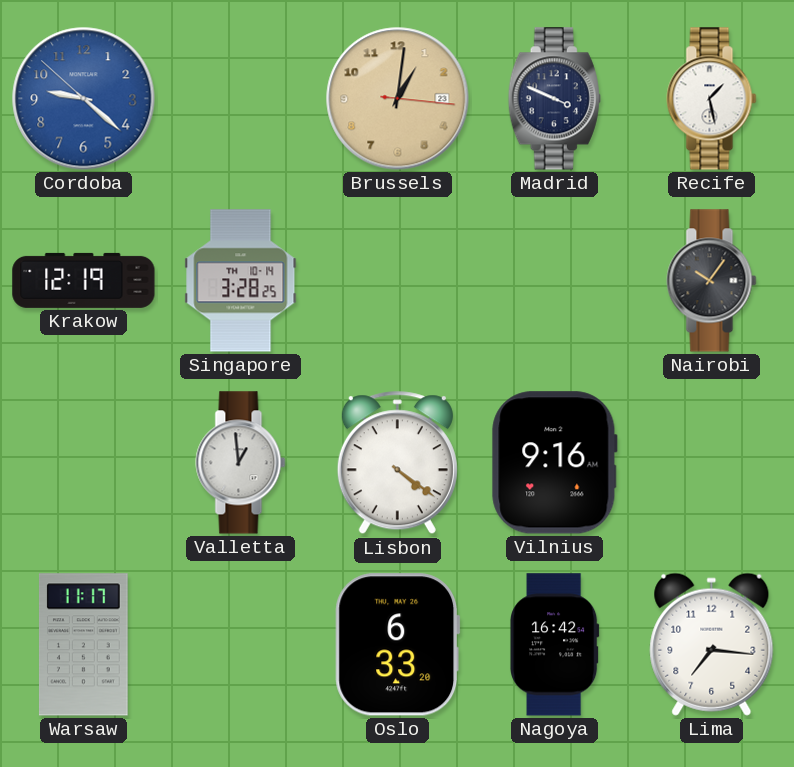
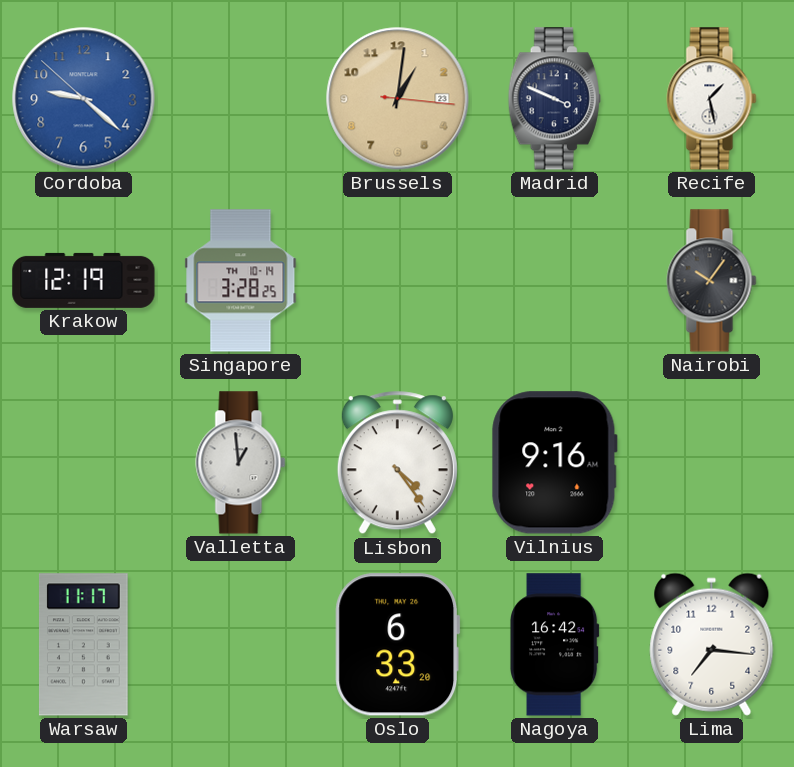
Lisbon: 4:21 -> 4:24 (397, 463)
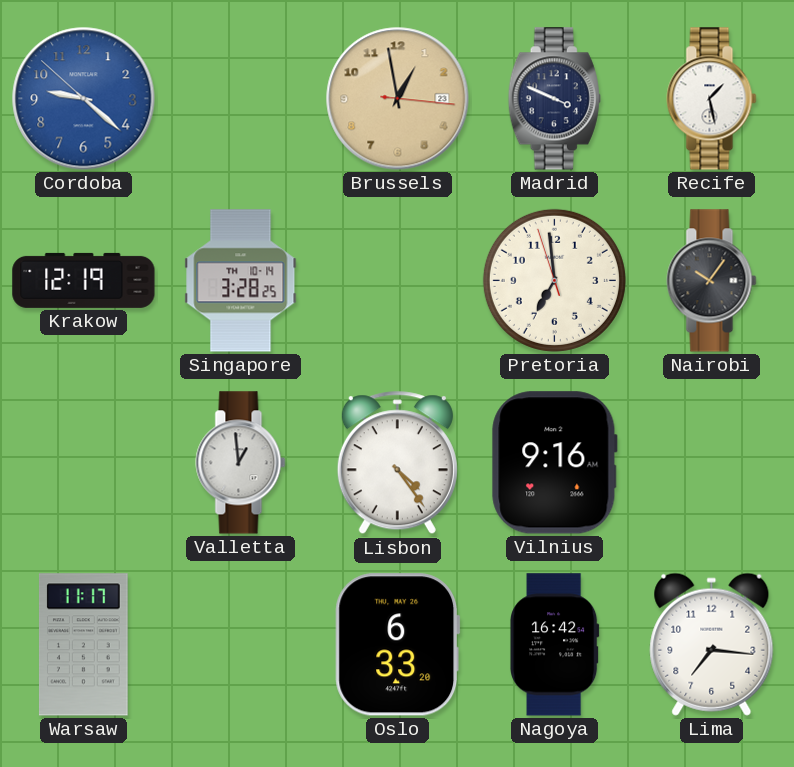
Brussels: 1:01 -> 12:58 (398, 99)
Pretoria: none -> 6:58 (554, 280)
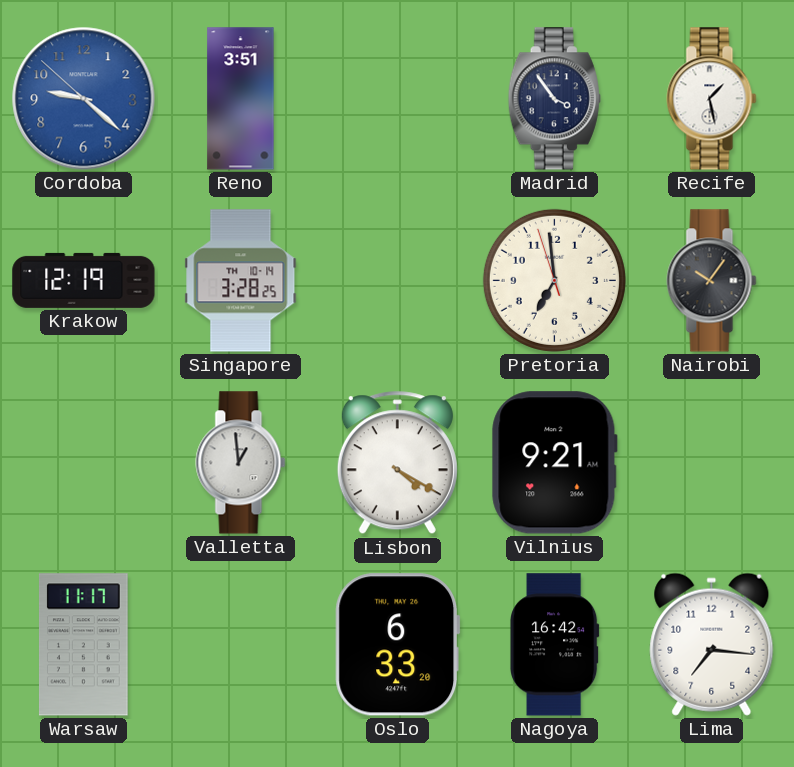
Reno: none -> 3:51 (241, 99)
Brussels: 12:58 -> none (398, 99)
Madrid: 3:49 -> 3:54 (554, 99)
Lisbon: 4:24 -> 4:20 (397, 463)
Vilnius: 9:16 -> 9:21 (555, 463)
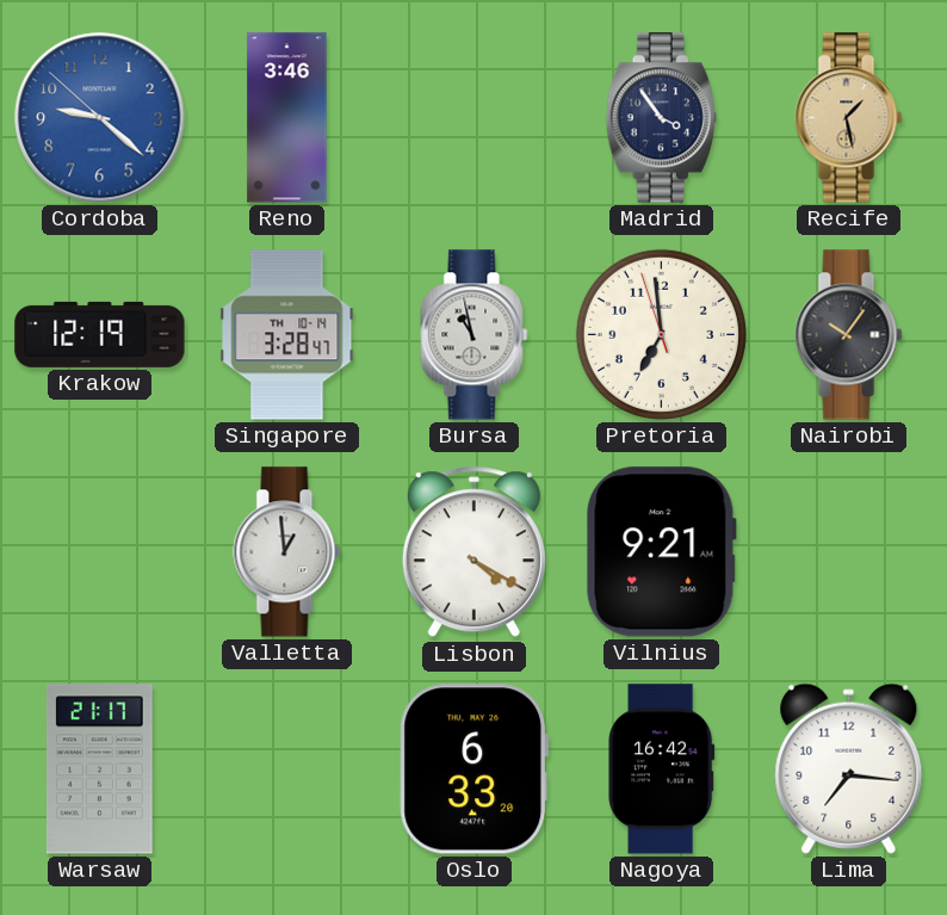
Reno: 3:51 -> 3:46 (287, 118)
Recife dial: white -> champagne (849, 118)
Singapore: 3:28:25 -> 3:28:47 (287, 335)
Bursa: none -> 10:58 (475, 335)
Warsaw: 11:17 -> 21:17 (100, 769)
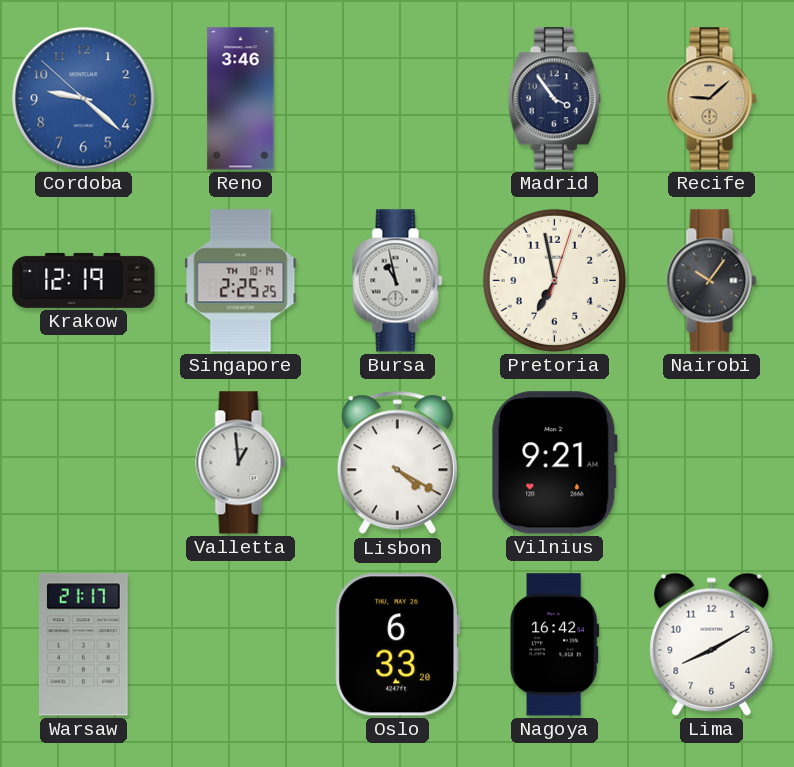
Recife: 1:28 -> 9:08 (712, 99)
Singapore: 3:28 -> 2:25 (241, 281)
Pretoria: 6:58:57 -> 6:58:03 (554, 280)
Lima: 7:16 -> 8:10 (712, 644)
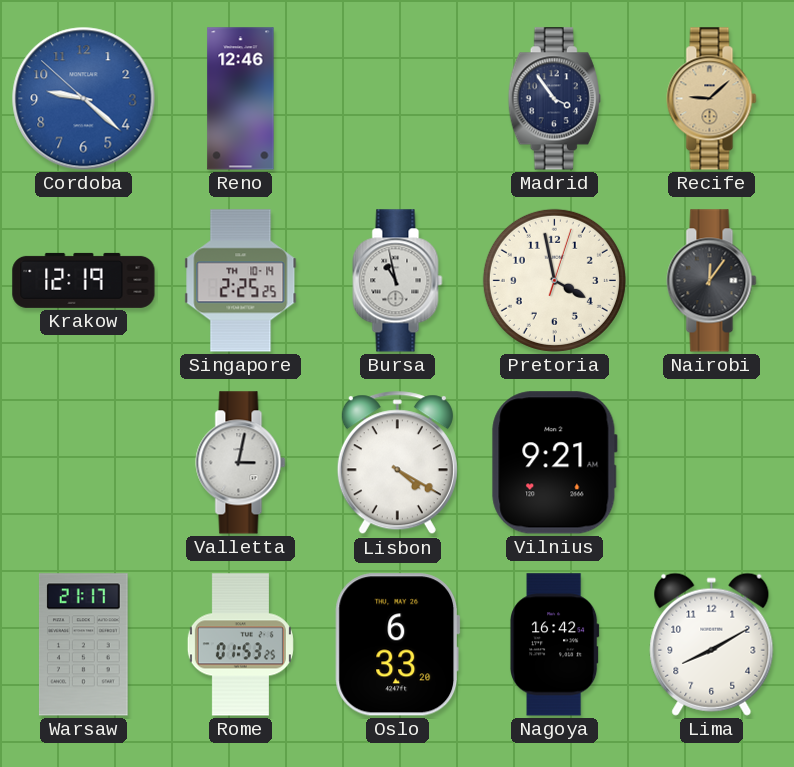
Reno: 3:46 -> 12:46 (241, 99)
Pretoria: 6:58 -> 3:58 (554, 280)
Nairobi: 10:06 -> 12:06 (712, 281)
Valletta: 12:59 -> 3:02 (241, 463)
Rome: none -> 01:53 (240, 645)
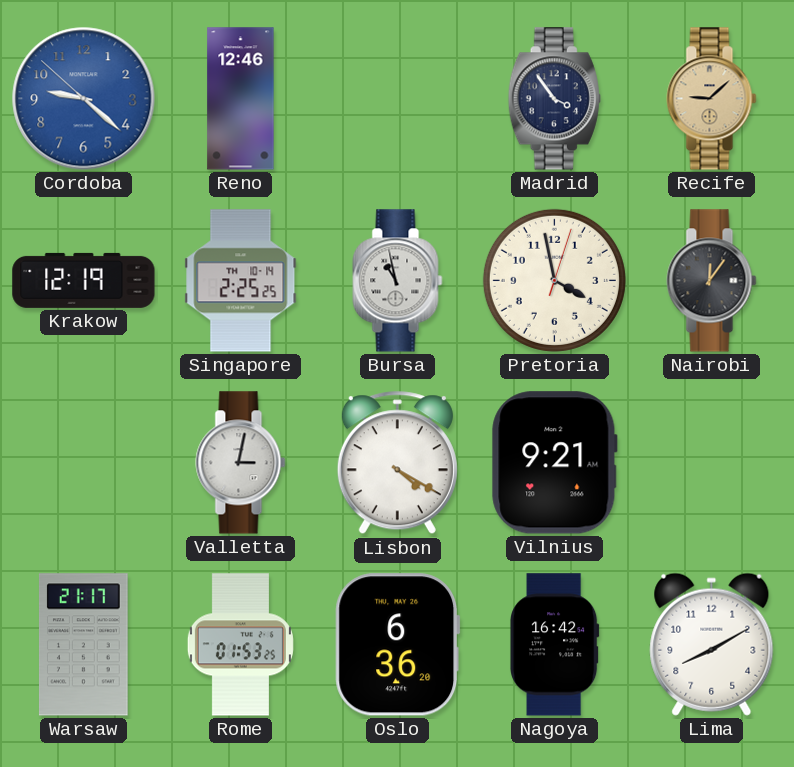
Oslo: 6:33 -> 6:36 (398, 645)
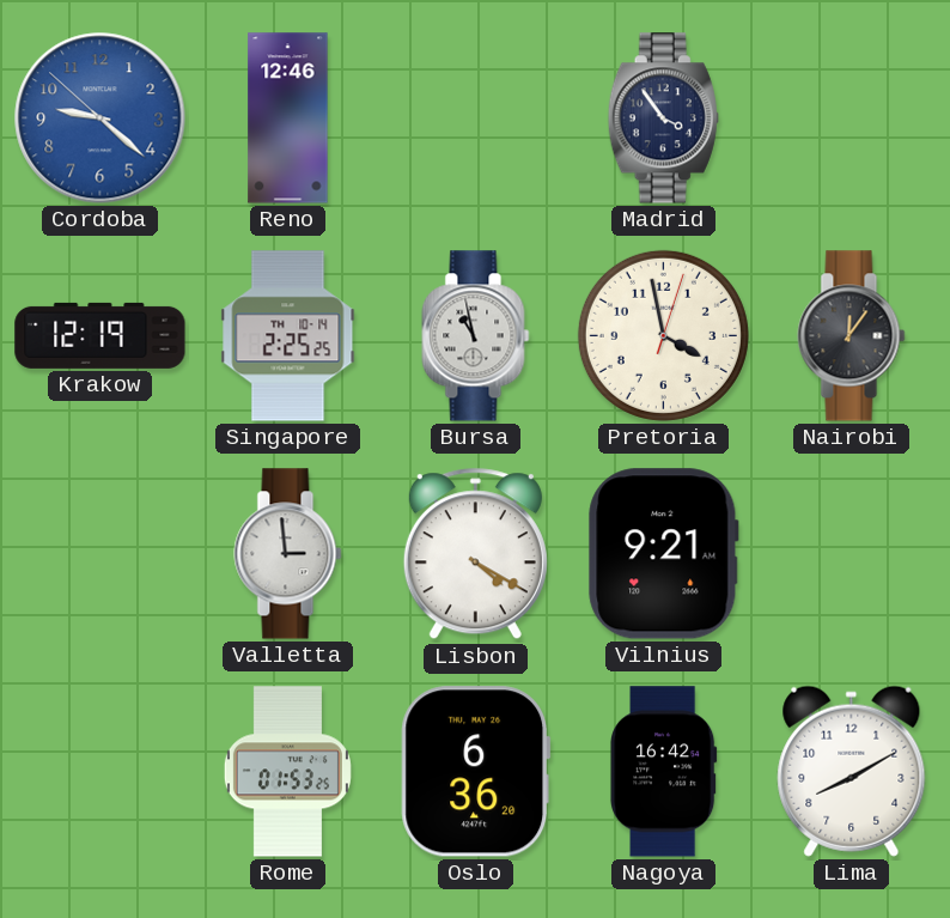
Recife: 9:08 -> none (712, 99)
Valletta: 3:02 -> 2:59 (288, 554)
Warsaw: 21:17 -> none (84, 645)
